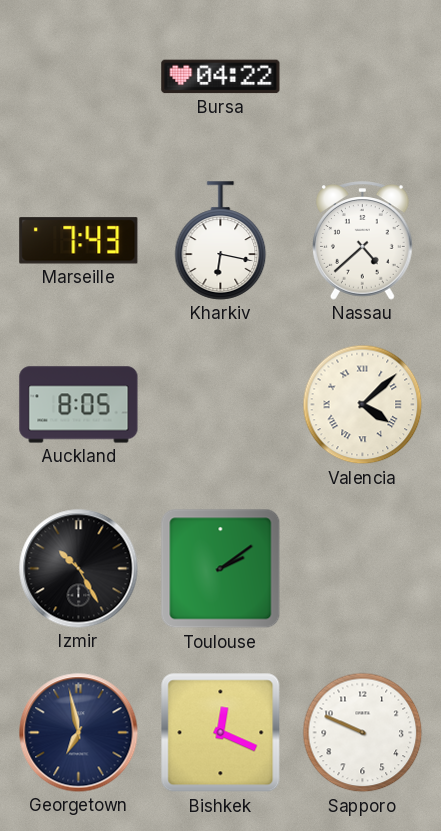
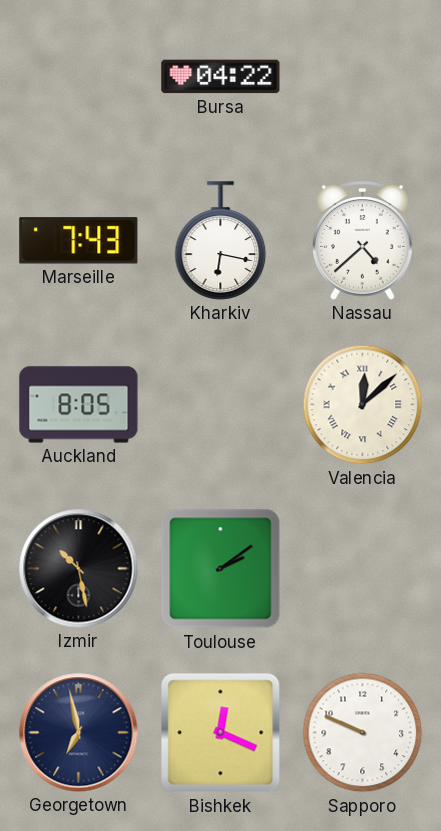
Valencia: 4:08 -> 12:08 (363, 405)
Izmir: 10:25 -> 10:28 (79, 569)
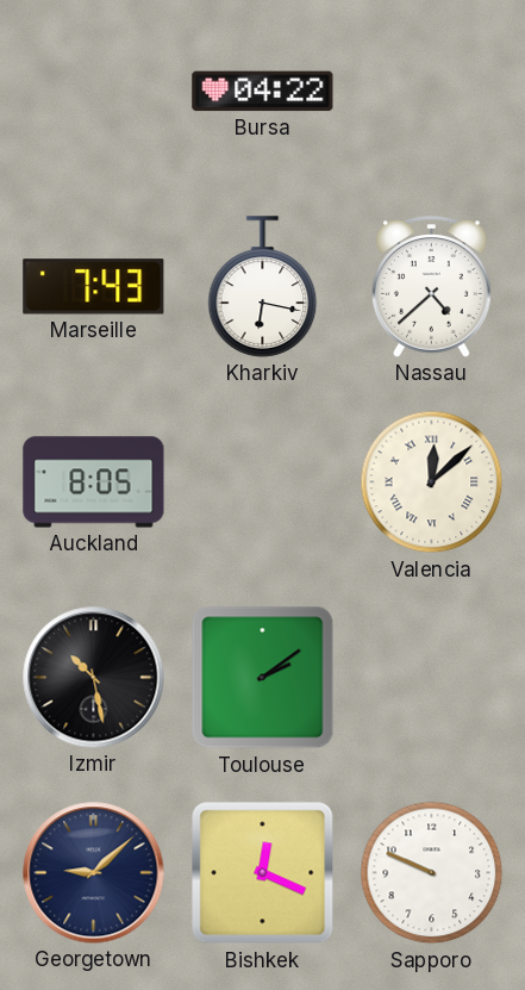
Georgetown: 6:58 -> 9:08 (94, 873)
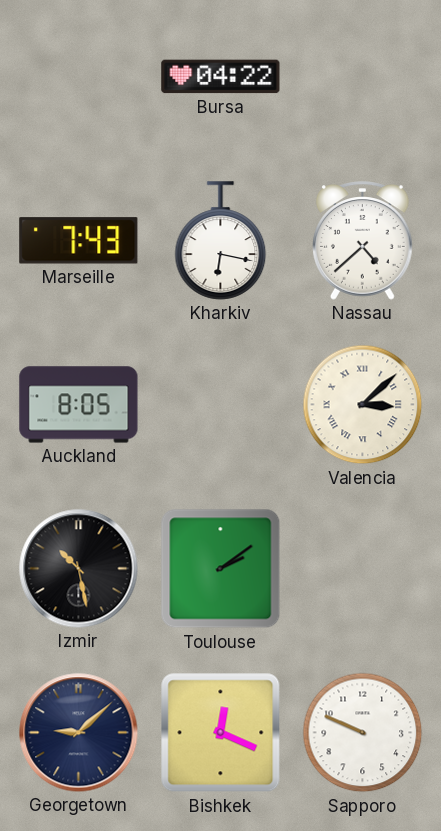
Valencia: 12:08 -> 3:08 (363, 405)
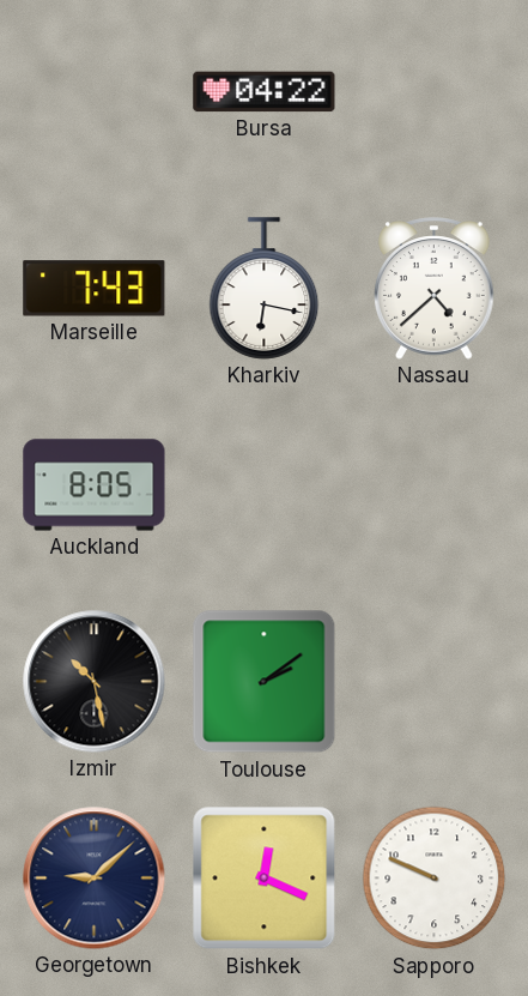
Valencia: 3:08 -> none (363, 405)
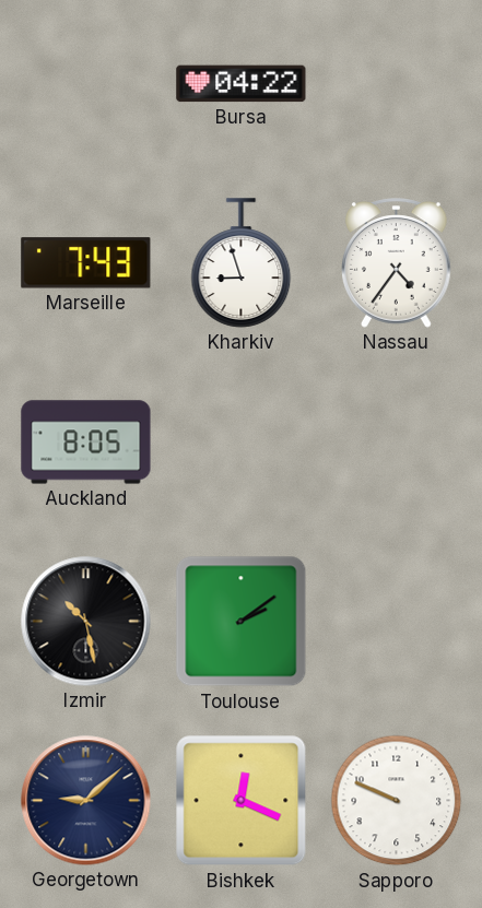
Kharkiv: 6:17 -> 8:57 (242, 263)
Nassau: 4:38 -> 4:36 (397, 263)
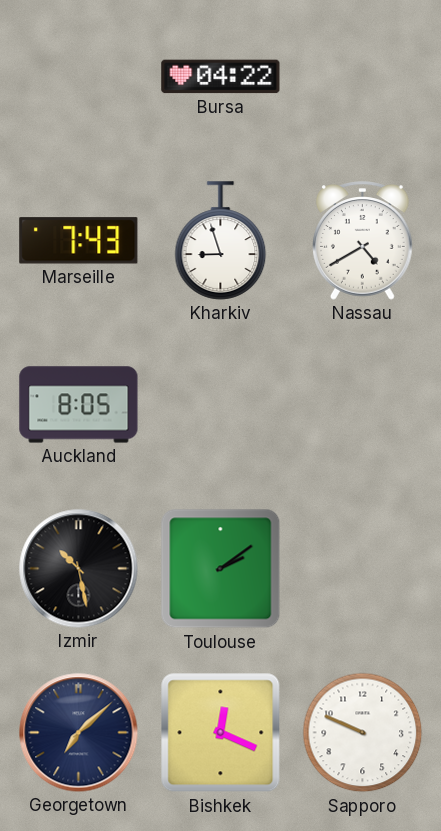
Nassau: 4:36 -> 4:40 (363, 241)
Georgetown: 9:08 -> 7:08 (79, 733)
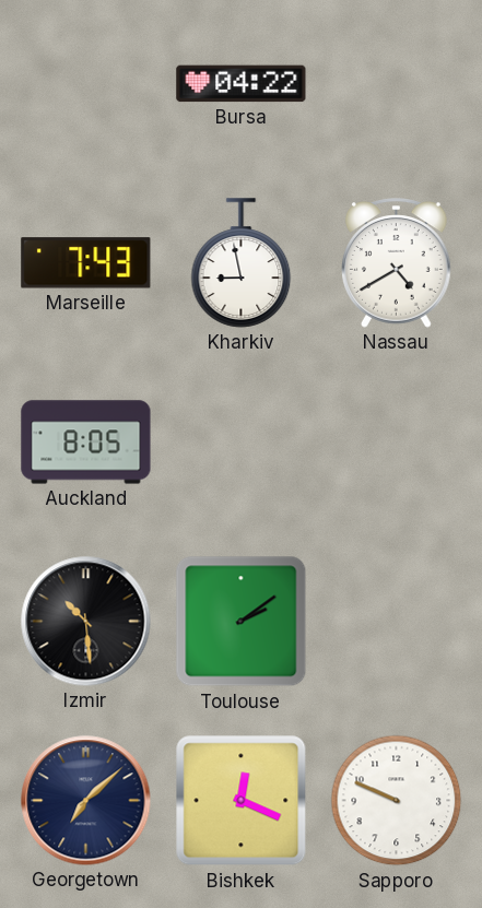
Kharkiv: 8:57 -> 8:58 (242, 263)
Izmir: 10:28 -> 10:29 (86, 622)
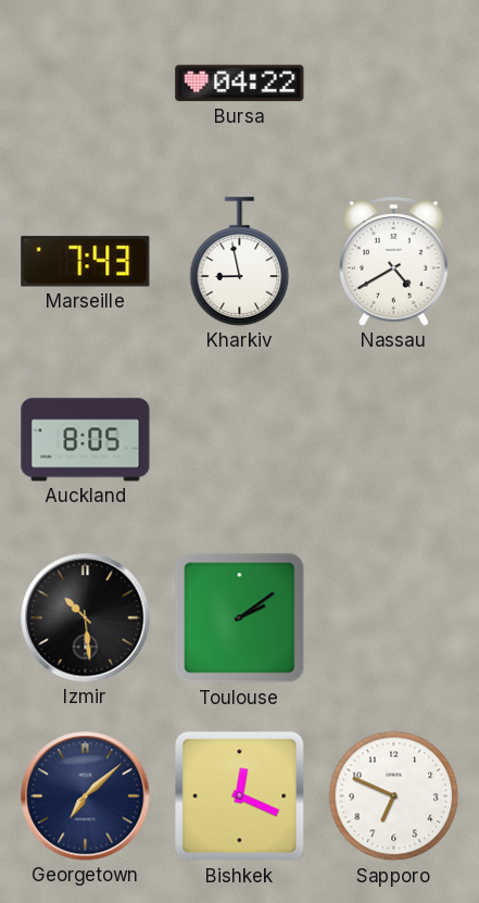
Sapporo: 9:49 -> 6:49 (394, 797)
